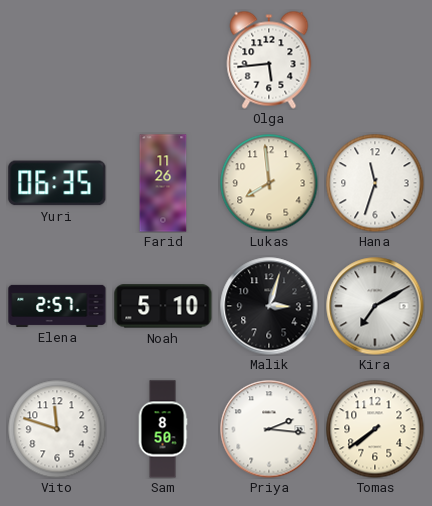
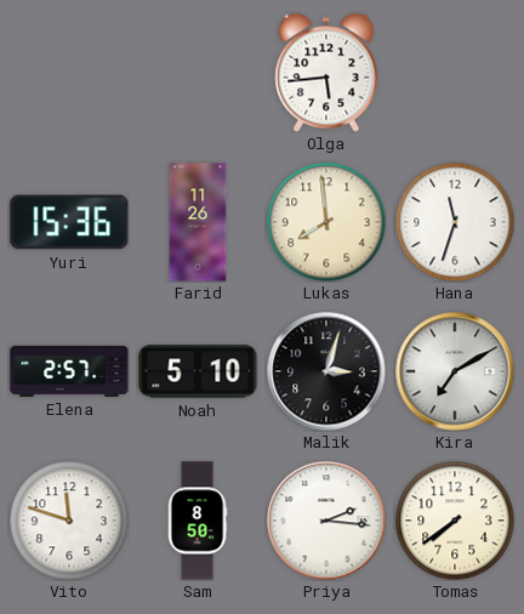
Yuri: 06:35 -> 15:36 (69, 222)
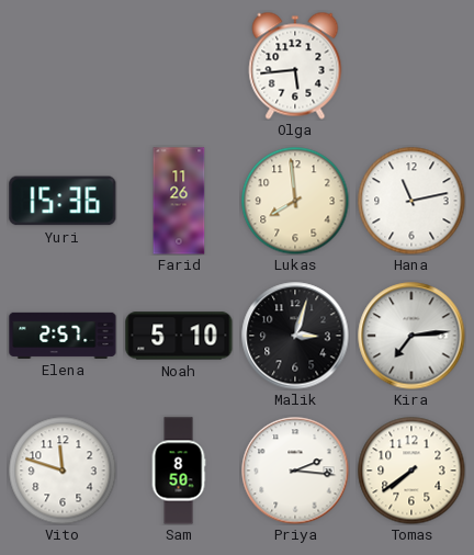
Hana: 11:33 -> 11:13 (411, 201)
Kira: 7:10 -> 7:14 (411, 336)
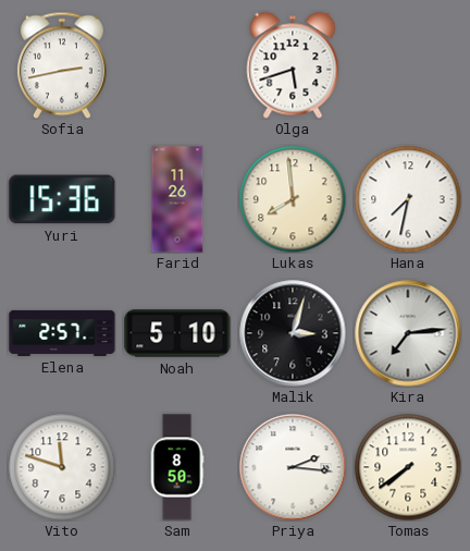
Sofia: none -> 2:43 (62, 65)
Olga: 5:44 -> 5:42 (293, 65)
Hana: 11:13 -> 7:32 (408, 199)
